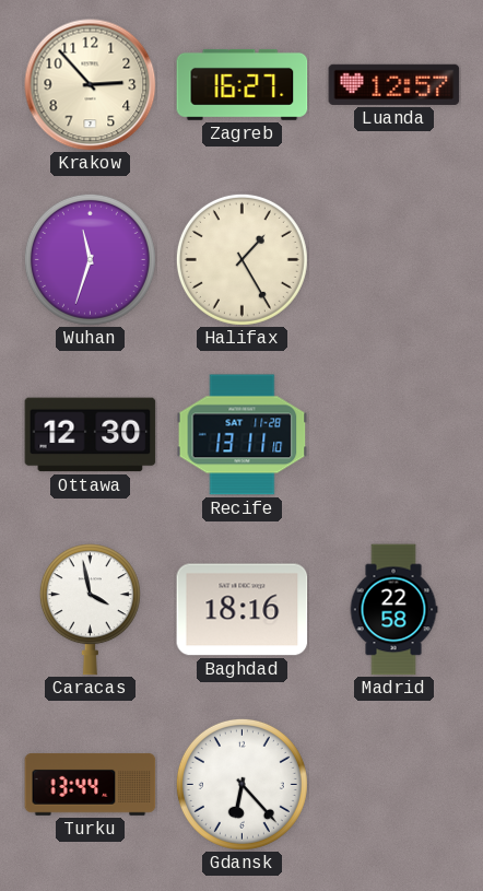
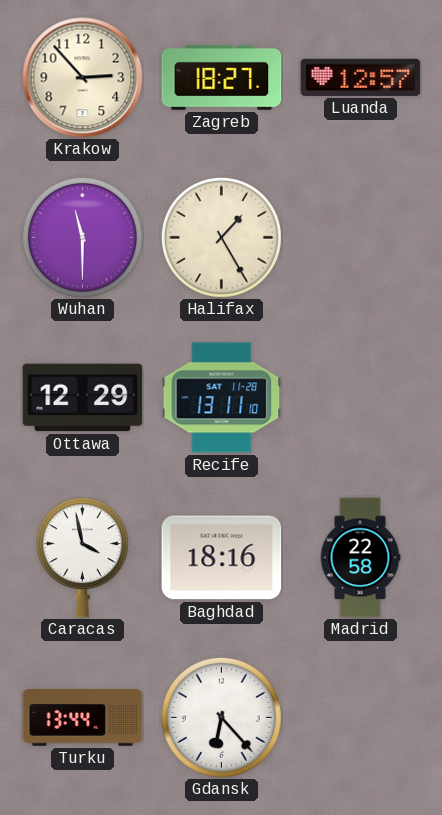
Zagreb: 16:27 -> 18:27 (222, 77)
Wuhan: 11:33 -> 11:30 (82, 237)
Ottawa: 12:30 -> 12:29 (83, 398)
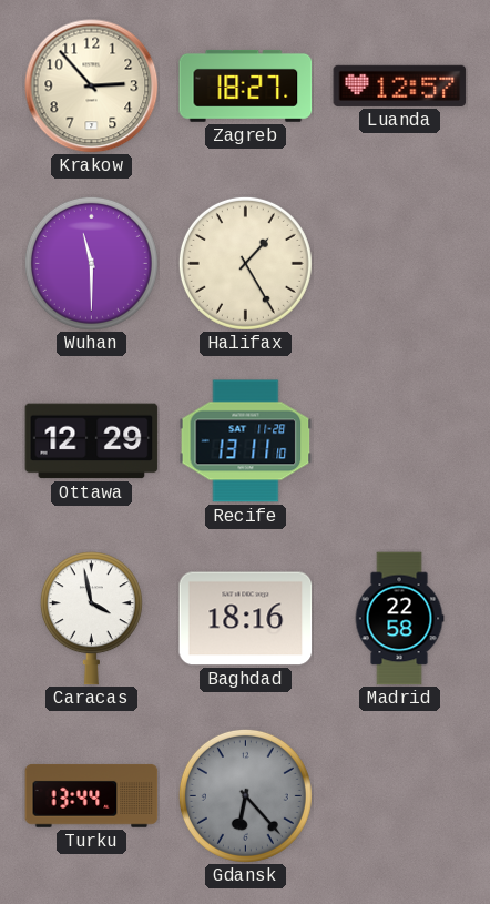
Gdansk dial: white -> grey (245, 795)
